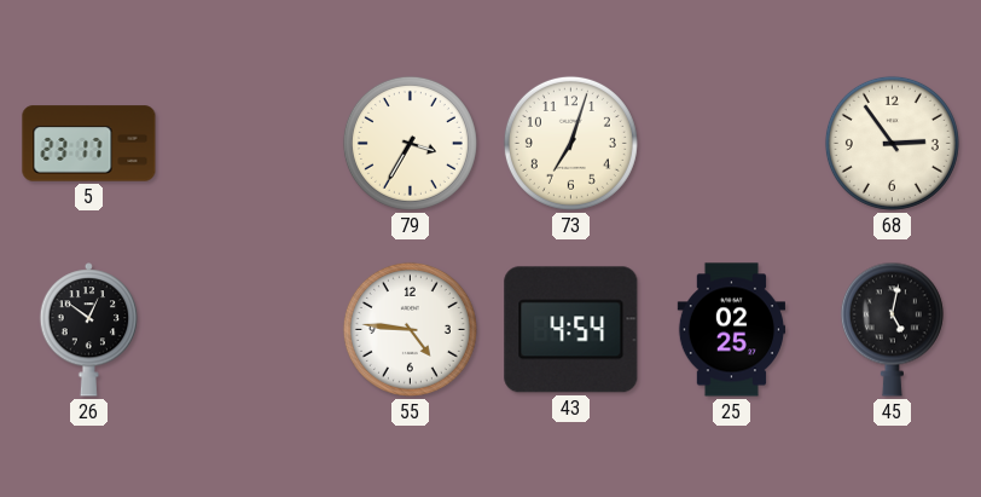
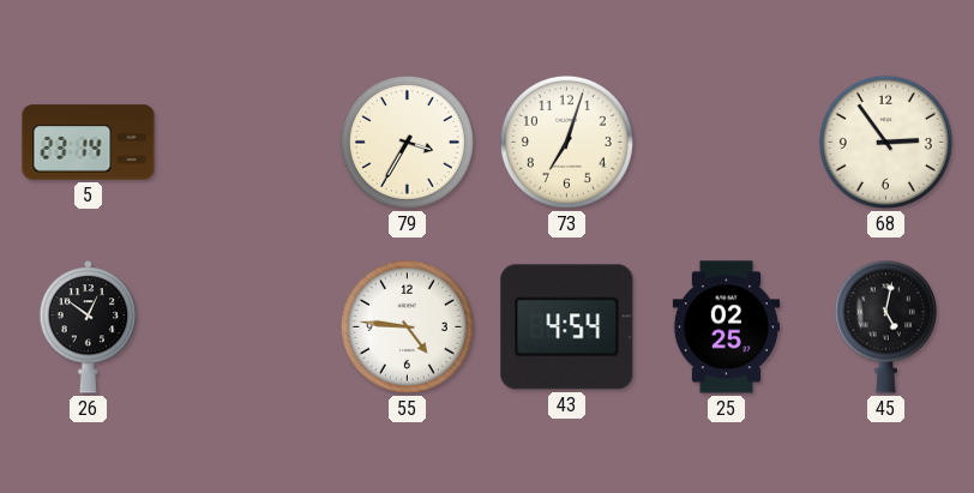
5: 23:17 -> 23:14 (89, 143)
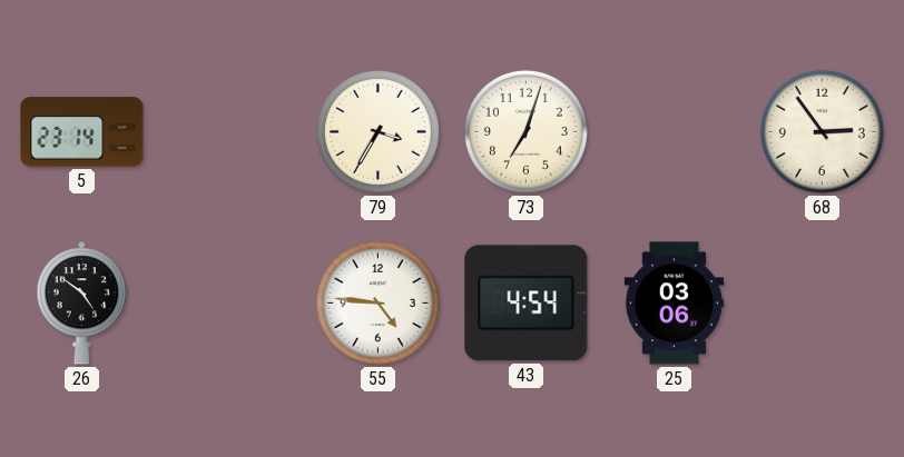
26: 12:51 -> 4:51 (82, 304)
25: 02:25 -> 03:06 (674, 304)
45: 5:02 -> none (885, 326)
